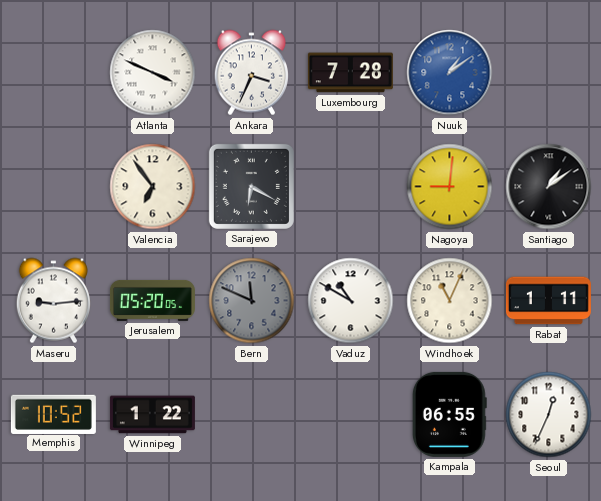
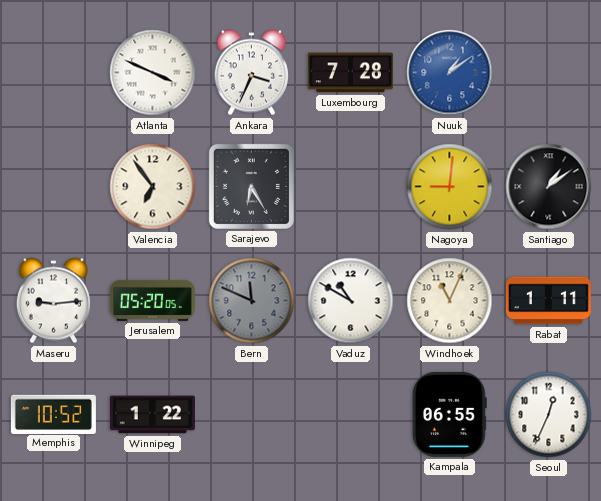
Sarajevo: 6:20 -> 6:25 (251, 186)
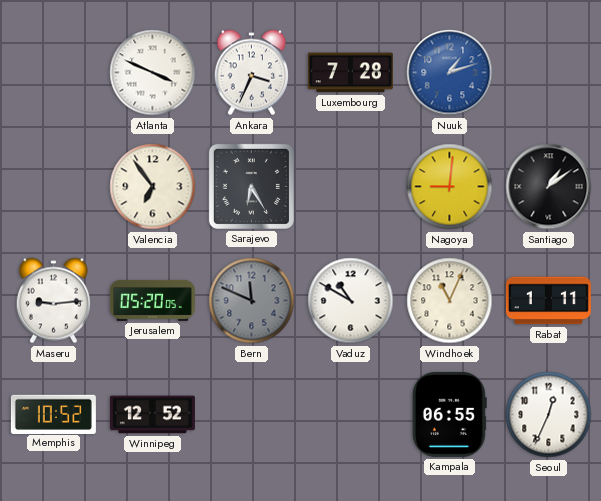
Nuuk: 1:09 -> 1:12 (450, 73)
Winnipeg: 1:22 -> 12:52 (152, 415)
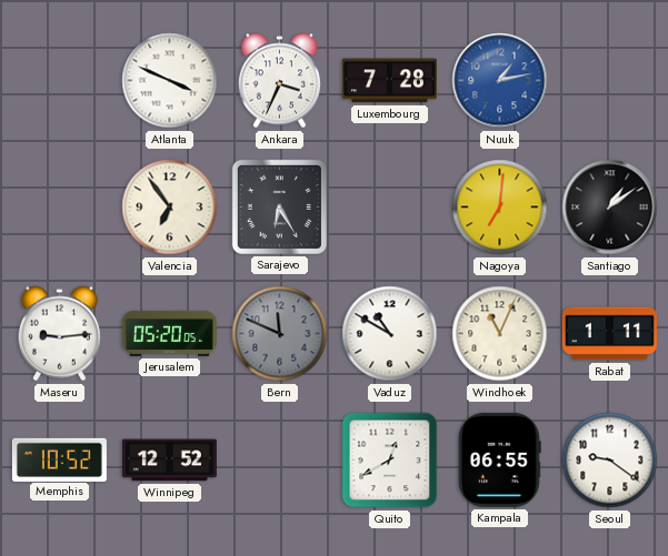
Nuuk: 1:12 -> 1:13 (500, 81)
Nagoya: 9:01 -> 7:01 (500, 208)
Quito: none -> 12:40 (390, 461)
Seoul: 12:34 -> 9:21 (610, 461)
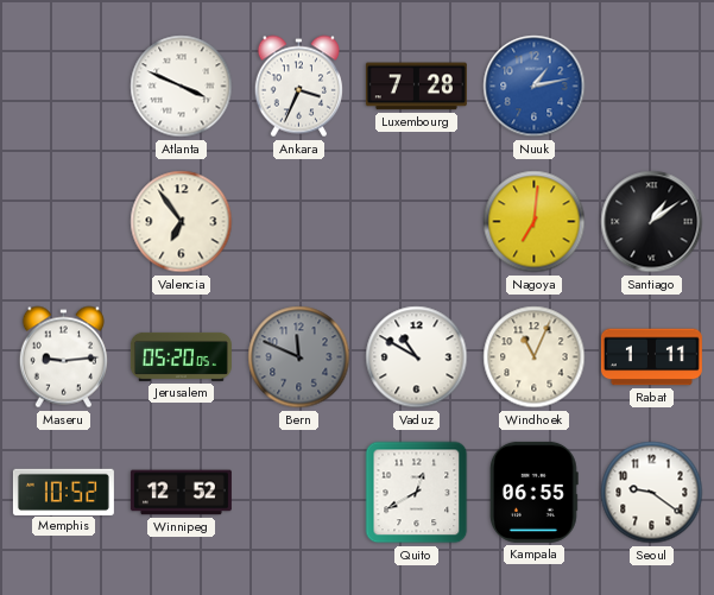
Sarajevo: 6:25 -> none (279, 206)
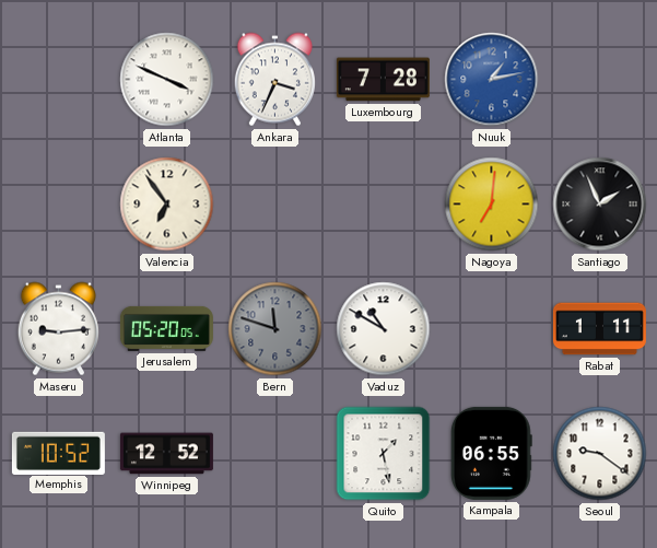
Santiago: 1:09 -> 1:56 (600, 205)
Bern: 11:49 -> 11:48 (275, 329)
Windhoek: 11:04 -> none (535, 357)
Quito: 12:40 -> 1:28 (384, 454)
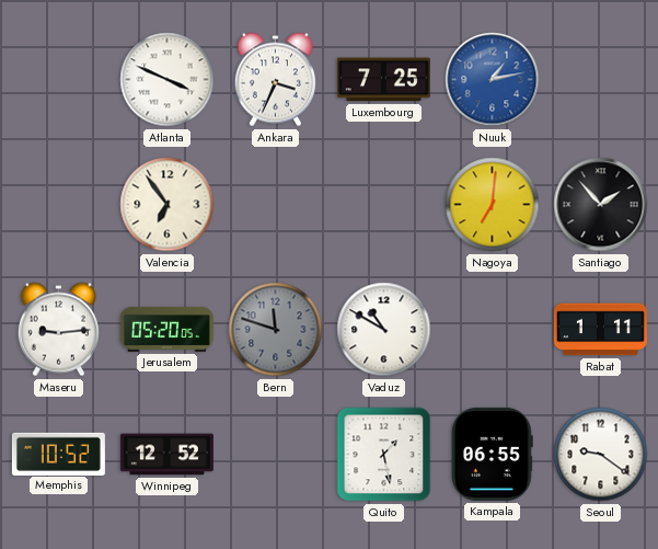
Luxembourg: 7:28 -> 7:25 (383, 80)
Santiago: 1:56 -> 1:53 (601, 205)
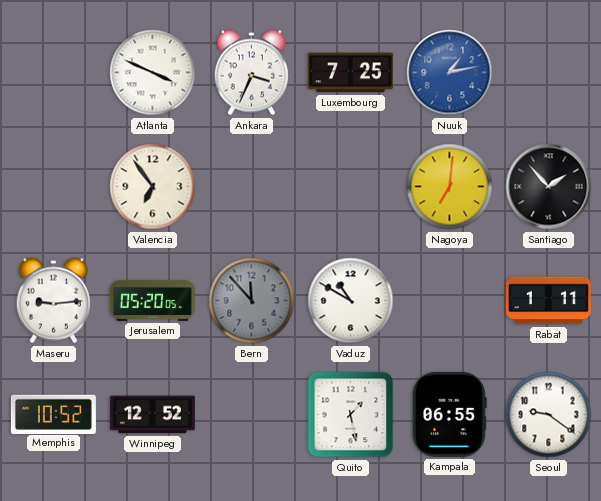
Bern: 11:48 -> 11:53 (252, 301)
